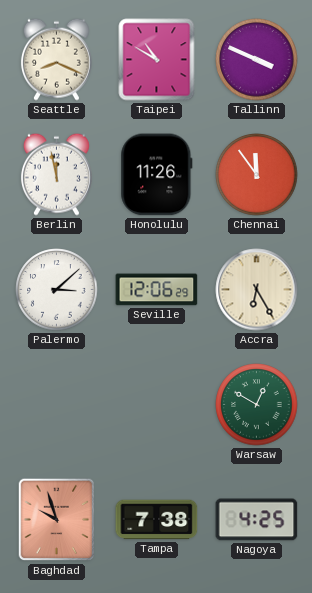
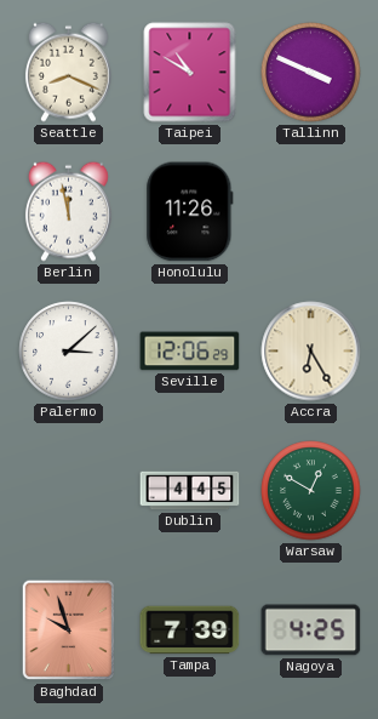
Chennai: 11:54 -> none (257, 175)
Dublin: none -> 4:45 (190, 491)
Tampa: 7:38 -> 7:39 (190, 630)
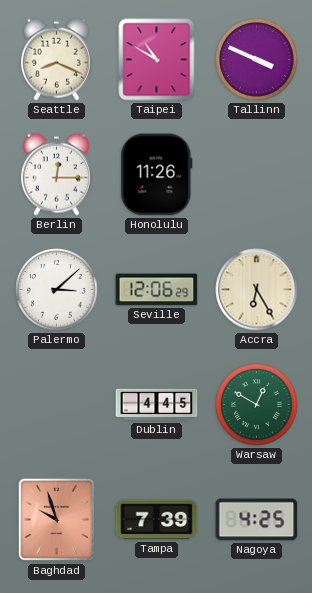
Berlin: 11:58 -> 12:15 (56, 174)
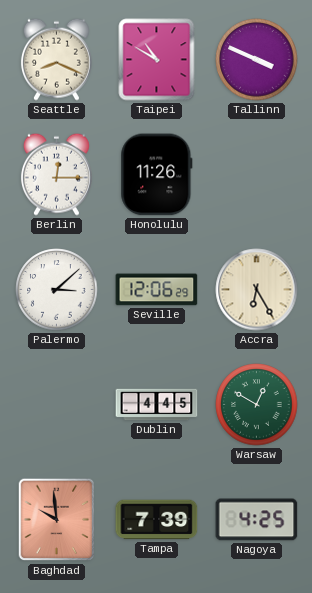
Baghdad: 9:57 -> 9:59 (57, 520)
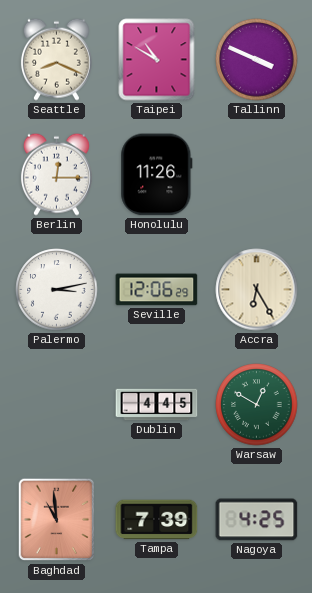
Palermo: 3:08 -> 3:13 (57, 290)
Baghdad: 9:59 -> 10:59 (57, 520)
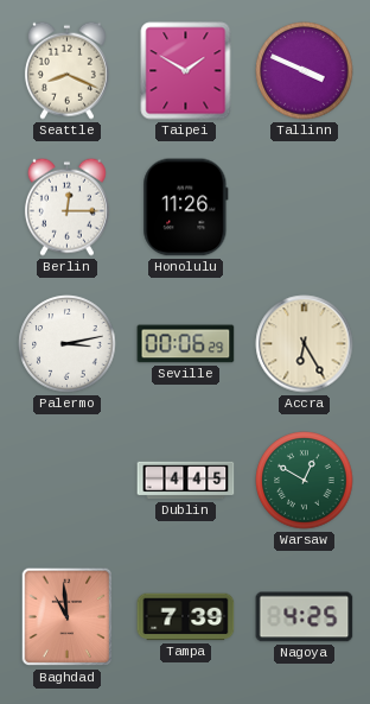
Taipei: 10:50 -> 1:50 (186, 71)
Seville: 12:06 -> 00:06 (186, 344)
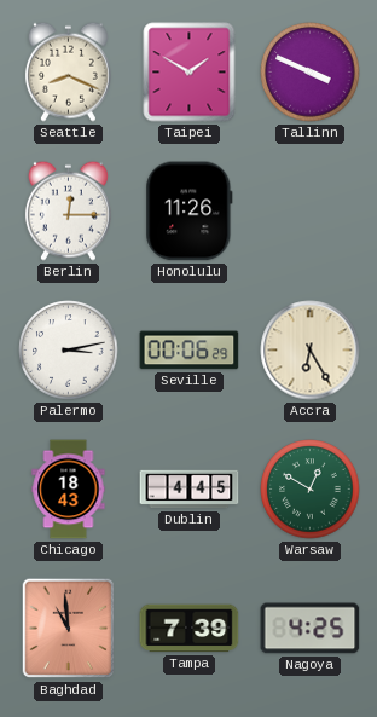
Chicago: none -> 18:43 (69, 490)
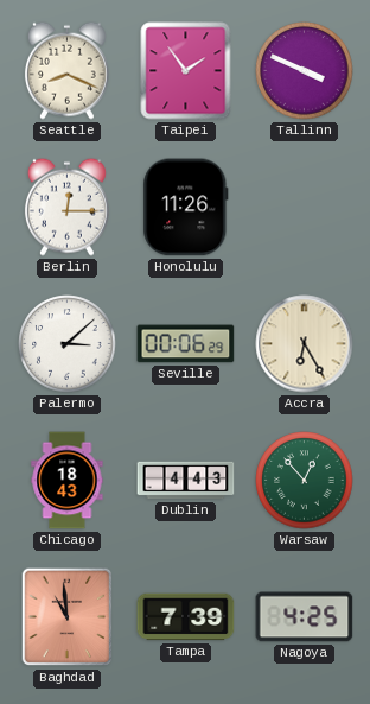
Taipei: 1:50 -> 1:54 (186, 71)
Palermo: 3:13 -> 3:08 (68, 344)
Dublin: 4:45 -> 4:43 (186, 481)
Warsaw: 12:50 -> 12:53 (305, 481)
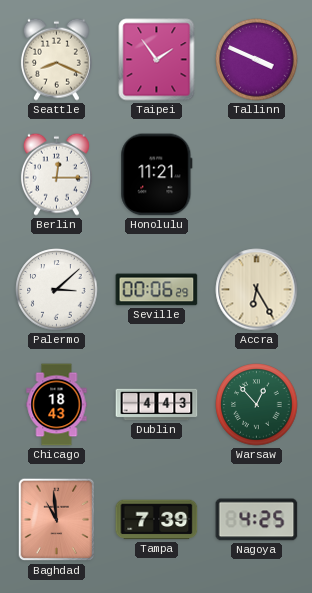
Honolulu: 11:26 -> 11:21 (157, 175)
